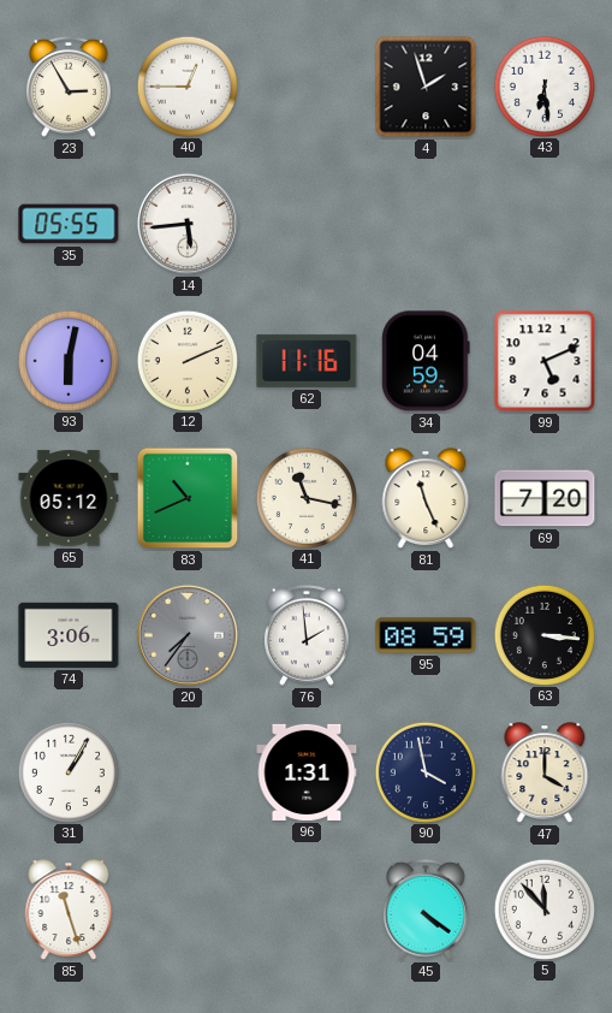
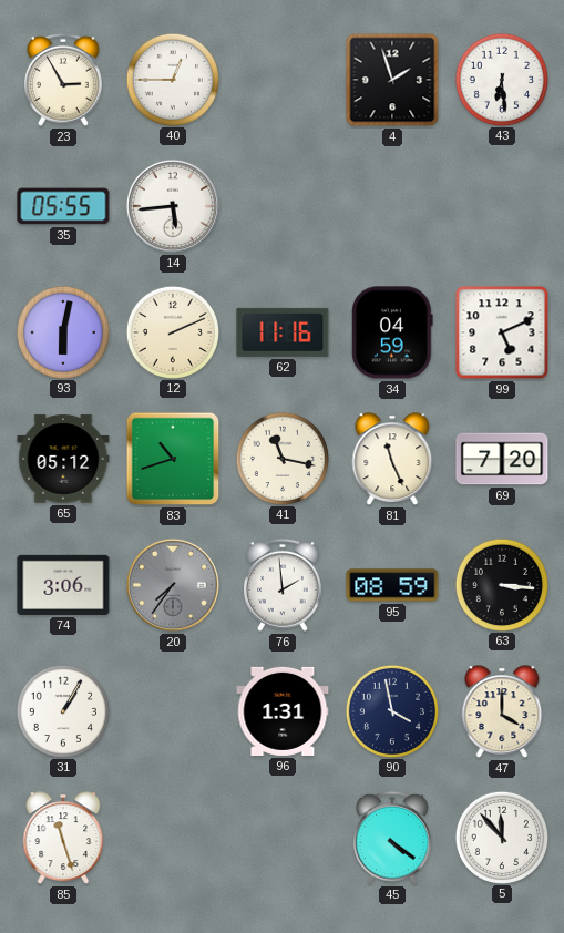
83: 10:41 -> 10:42 (173, 459)
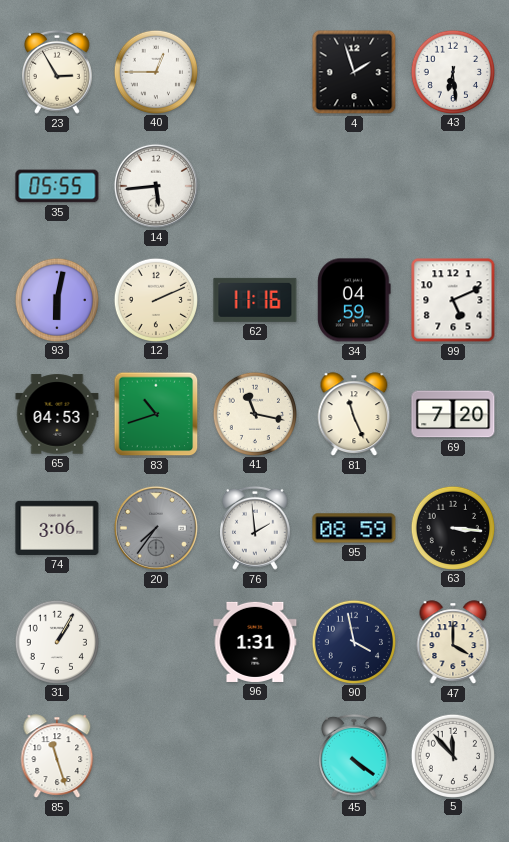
65: 05:12 -> 04:53 (57, 414)
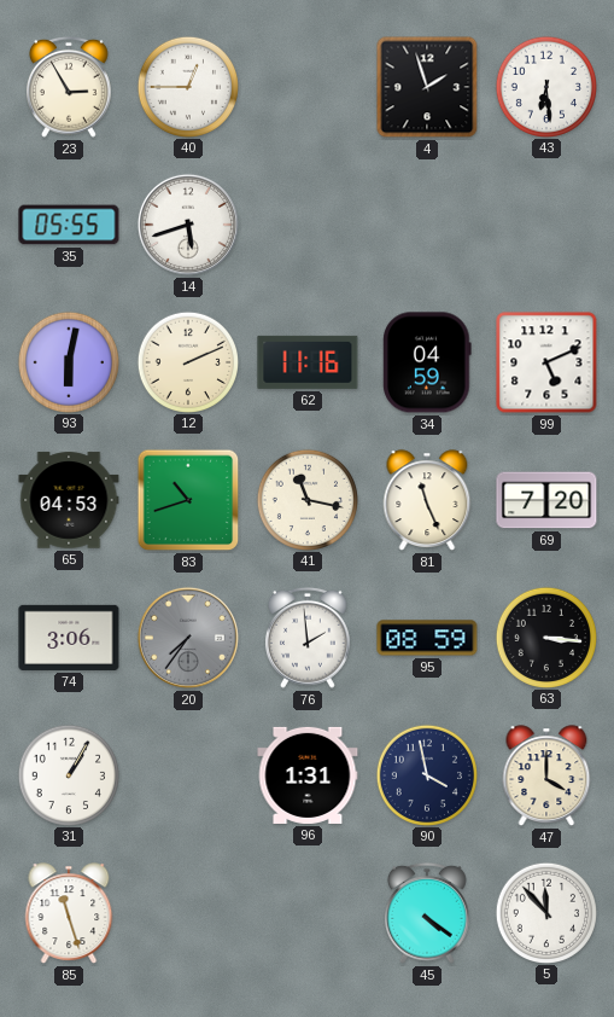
14: 5:44 -> 5:42 (188, 225)
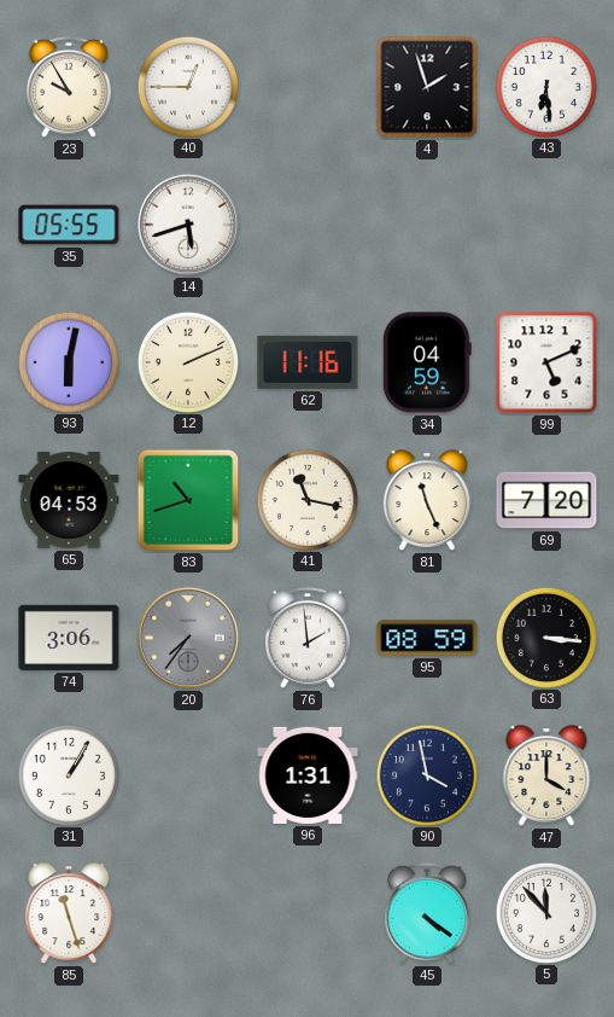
23: 2:55 -> 9:55 (70, 87)
